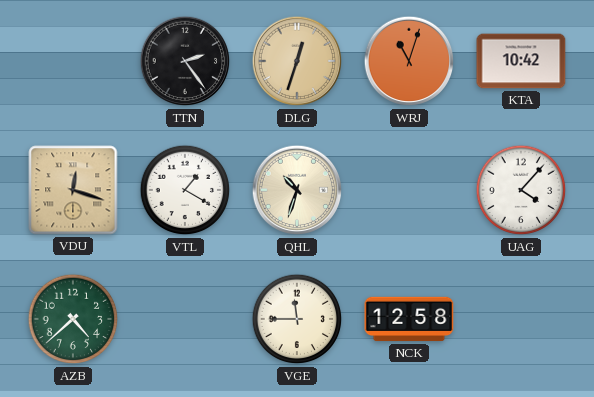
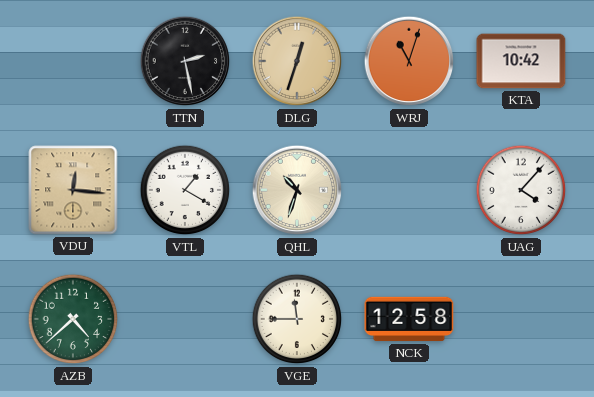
TTN: 2:24 -> 2:28 (185, 61)
VDU: 12:18 -> 12:16 (73, 190)
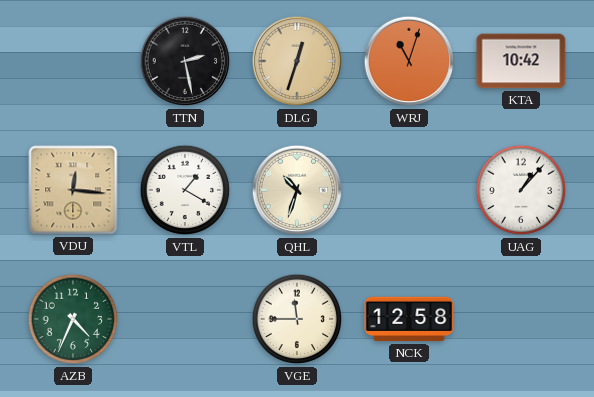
UAG: 4:07 -> 1:07 (521, 190)
AZB: 4:38 -> 4:34 (73, 319)
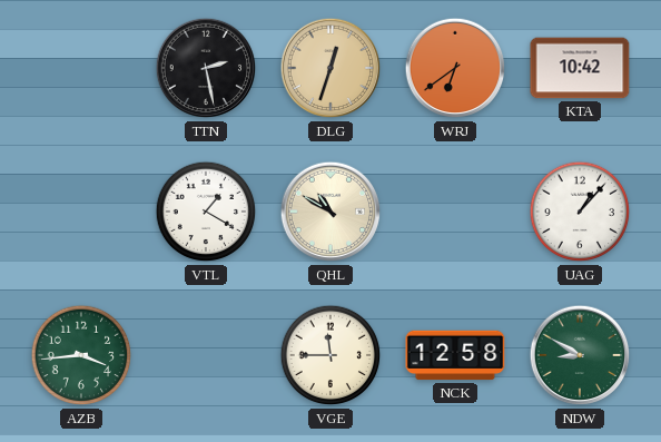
WRJ: 11:03 -> 6:39 (455, 68)
VDU: 12:16 -> none (73, 190)
QHL: 10:33 -> 10:50 (331, 212)
AZB: 4:34 -> 3:44 (81, 355)
NDW: none -> 8:50 (580, 355)
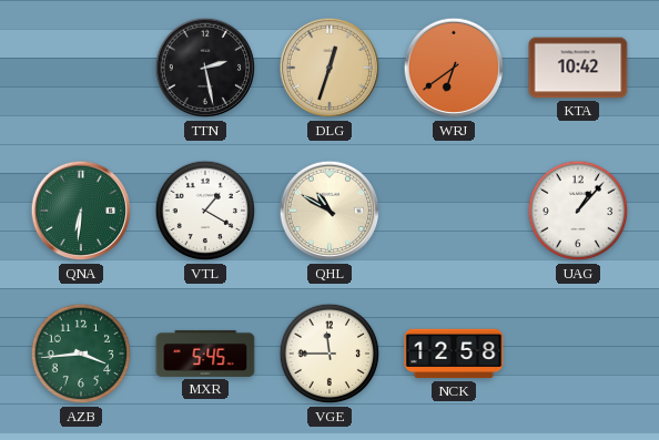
QNA: none -> 6:31 (81, 211)
MXR: none -> 5:45 (205, 354)
NDW: 8:50 -> none (580, 355)
